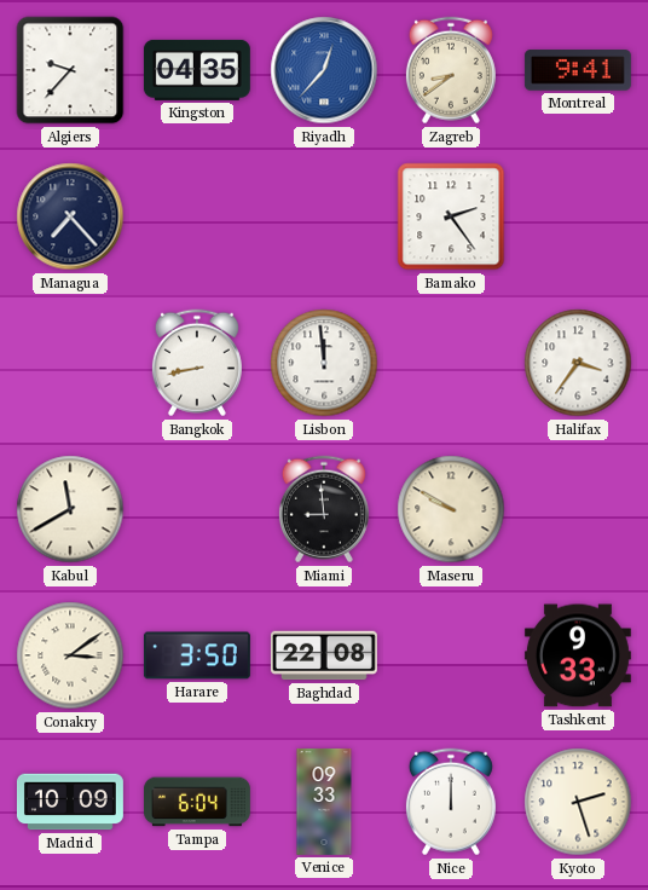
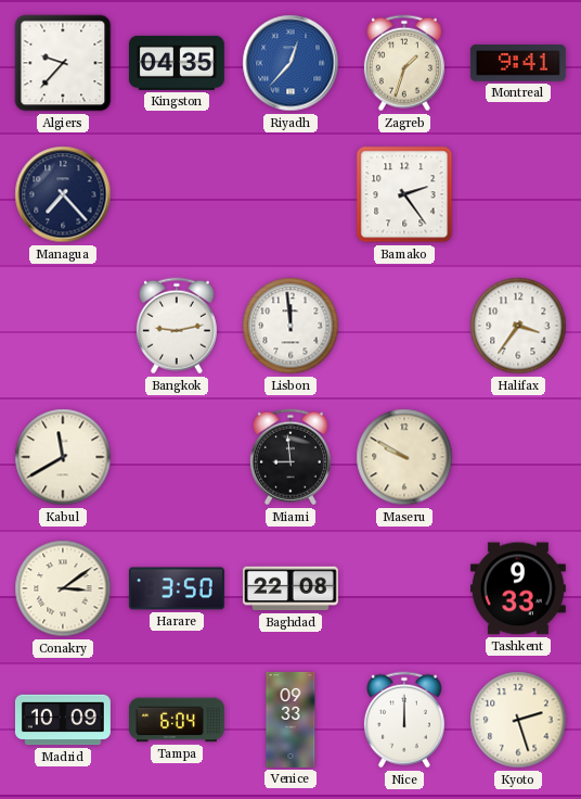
Zagreb: 8:39 -> 1:33 (404, 63)
Bangkok: 8:43 -> 9:13 (177, 326)
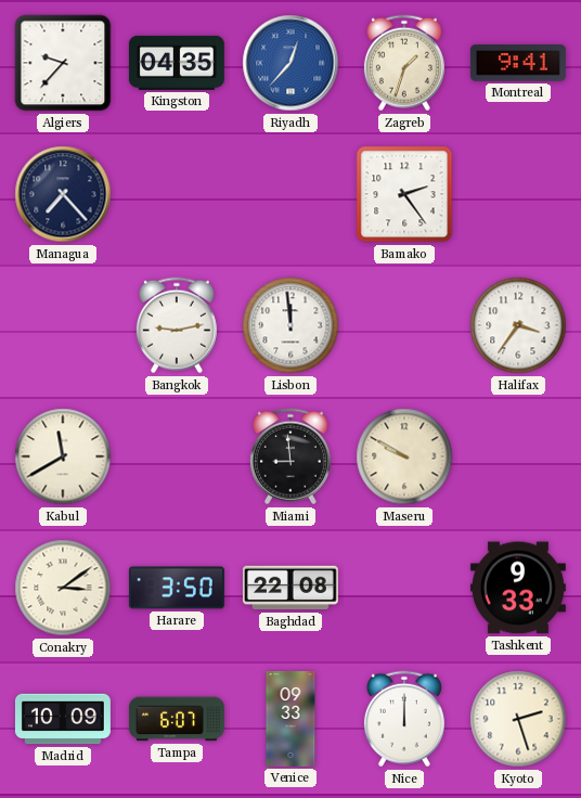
Tampa: 6:04 -> 6:07 (177, 719)
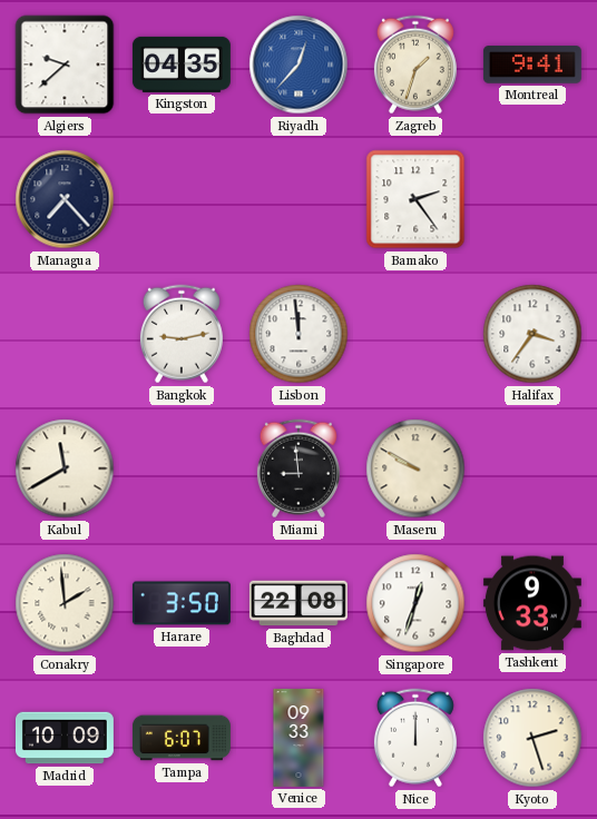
Algiers: 9:37 -> 9:38 (65, 65)
Conakry: 3:09 -> 1:59 (65, 603)
Singapore: none -> 12:33 (415, 603)
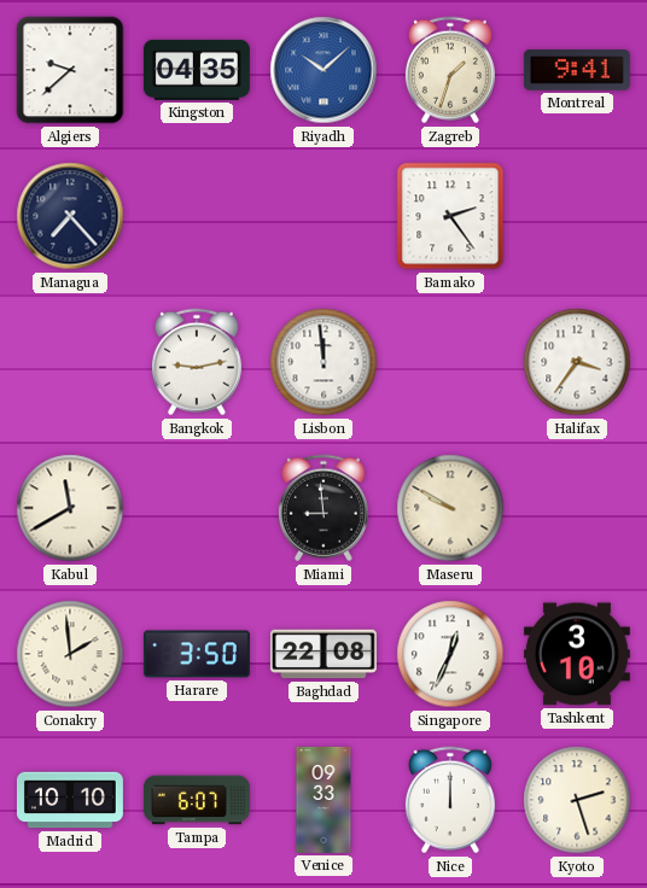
Riyadh: 12:37 -> 10:08 (323, 70)
Singapore: 12:33 -> 12:34 (450, 654)
Tashkent: 9:33 -> 3:10 (577, 654)
Madrid: 10:09 -> 10:10 (70, 800)
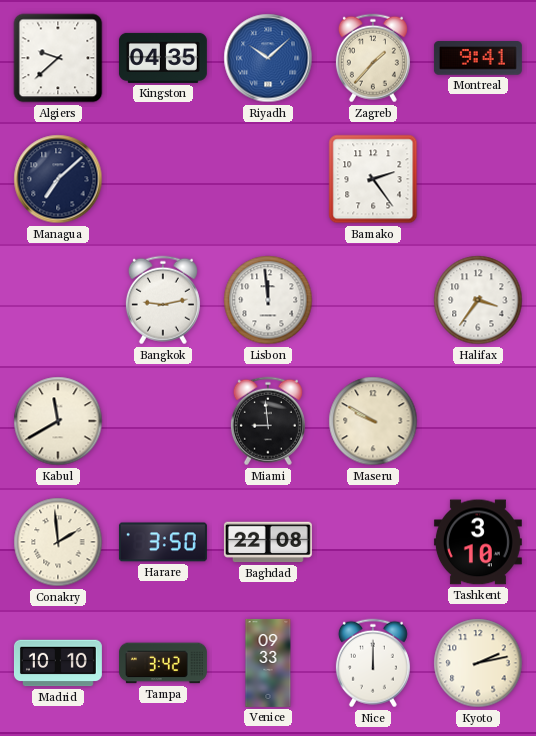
Zagreb: 1:33 -> 1:37 (373, 58)
Managua: 7:23 -> 7:08 (58, 179)
Singapore: 12:34 -> none (450, 654)
Tampa: 6:07 -> 3:42 (163, 663)
Kyoto: 2:27 -> 2:13 (478, 663)
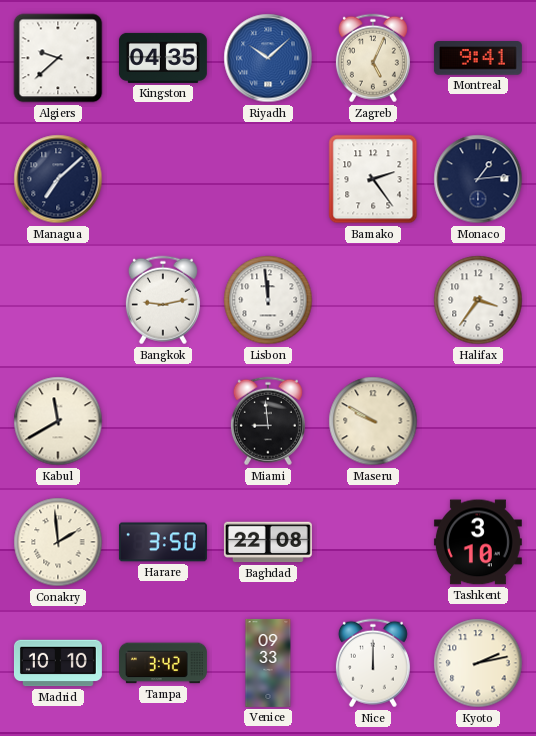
Zagreb: 1:37 -> 5:04 (373, 58)
Monaco: none -> 1:14 (478, 179)
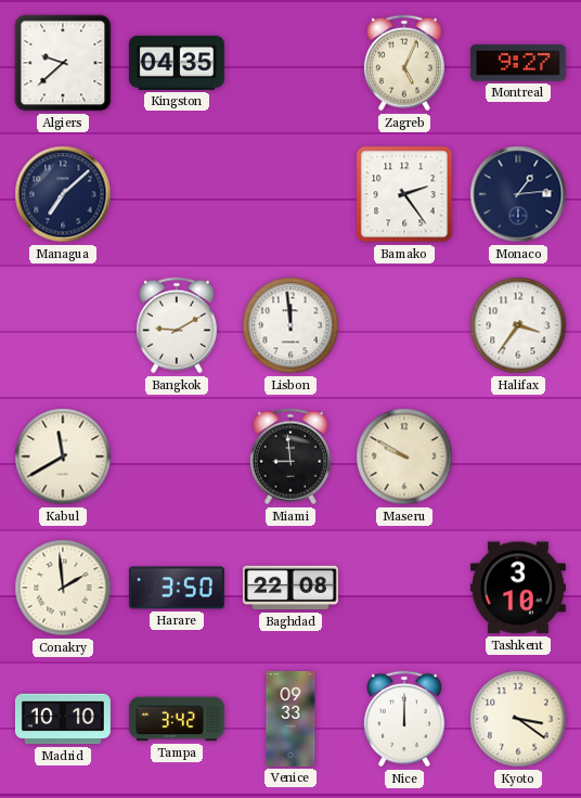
Riyadh: 10:08 -> none (268, 58)
Montreal: 9:41 -> 9:27 (518, 63)
Bangkok: 9:13 -> 9:10 (177, 325)
Kyoto: 2:13 -> 3:21 (518, 719)
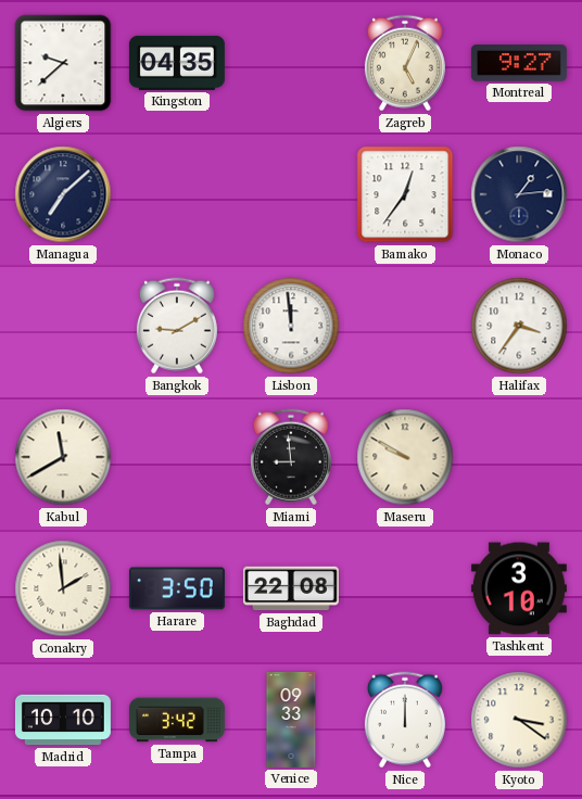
Bamako: 2:24 -> 12:36 (405, 194)
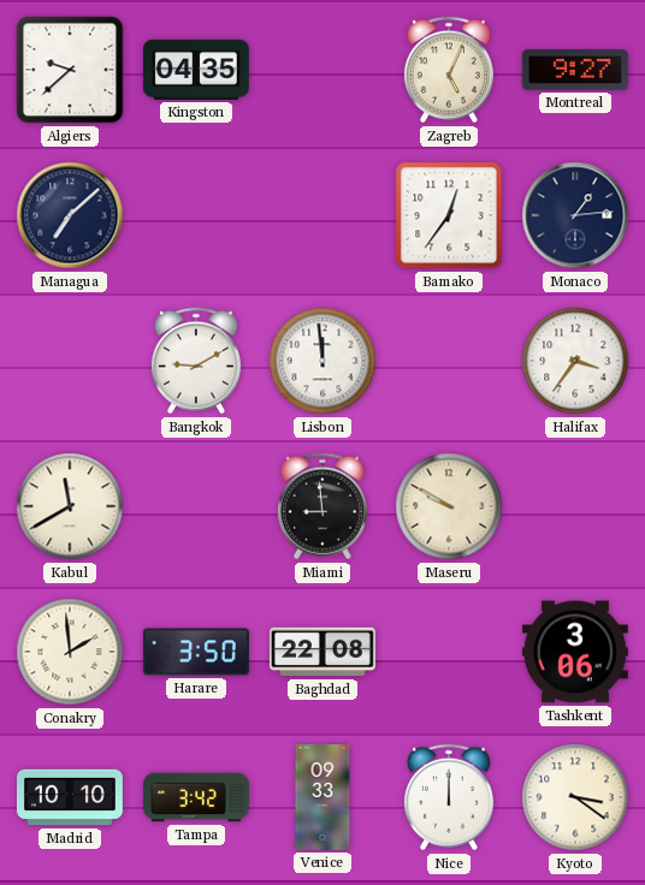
Tashkent: 3:10 -> 3:06 (575, 652)
